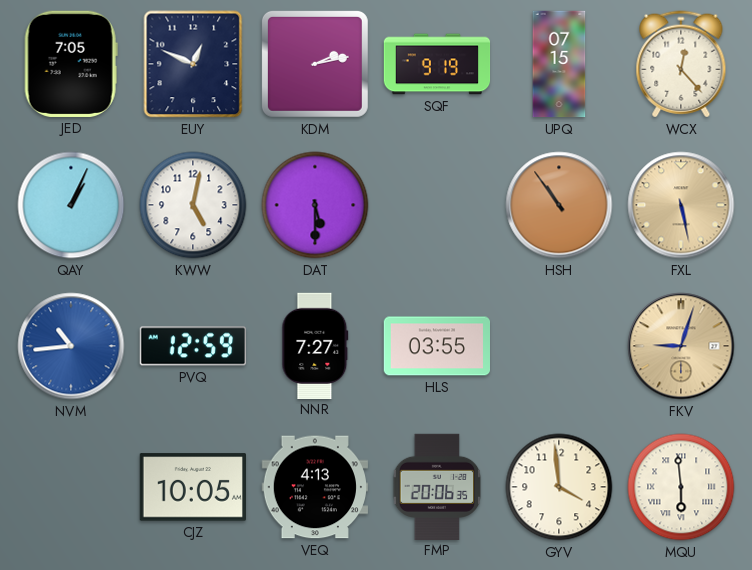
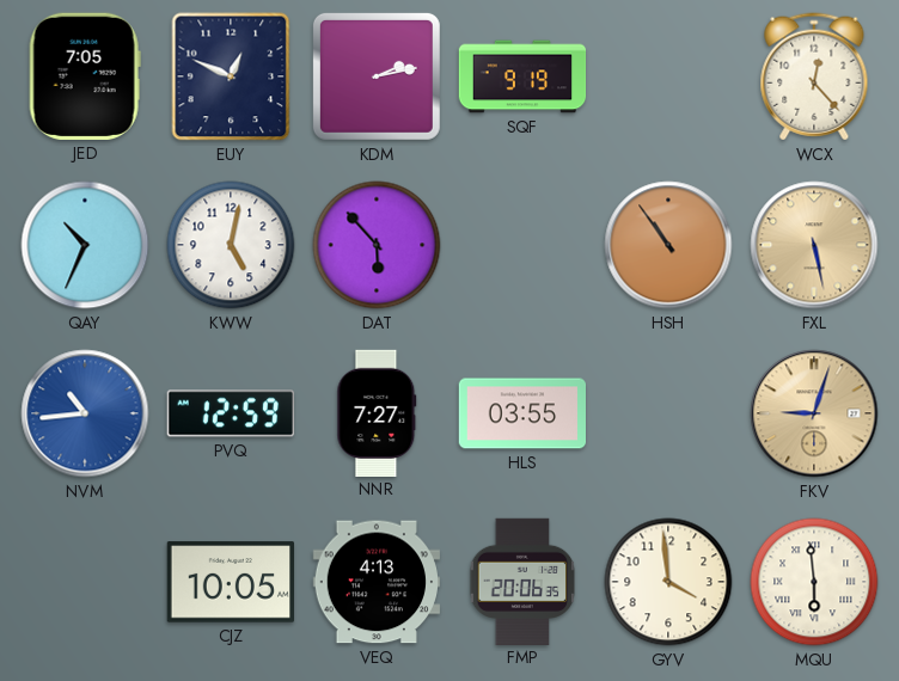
UPQ: 07:15 -> none (559, 64)
QAY: 1:04 -> 10:34 (85, 245)
DAT: 5:30 -> 5:53 (377, 245)
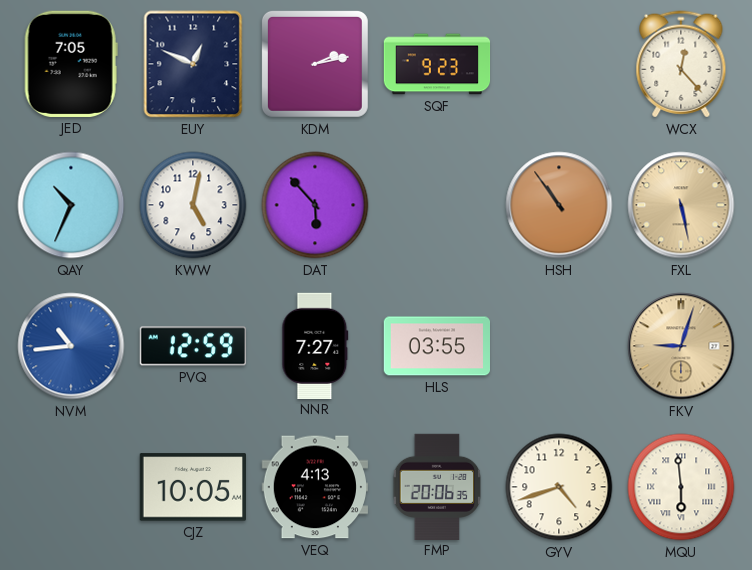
SQF: 9:19 -> 9:23 (437, 64)
GYV: 3:59 -> 4:42 (559, 487)
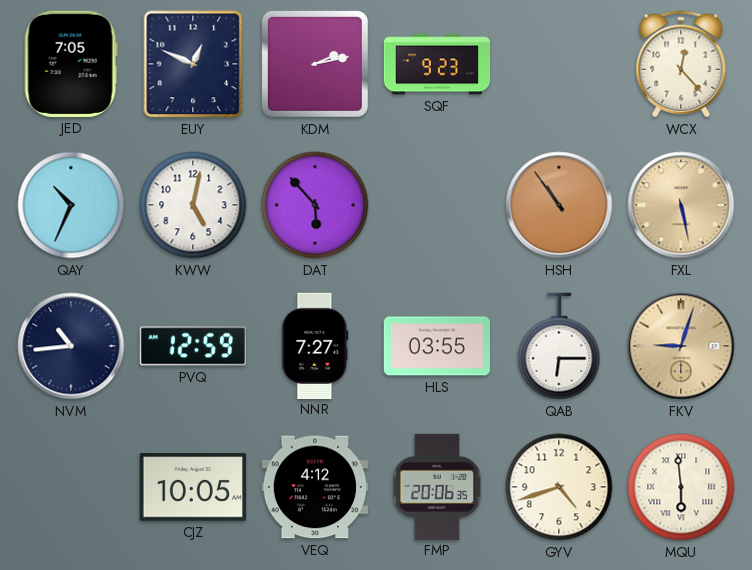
NVM dial: blue -> navy (71, 346)
QAB: none -> 6:15 (559, 346)
VEQ: 4:13 -> 4:12 (314, 487)
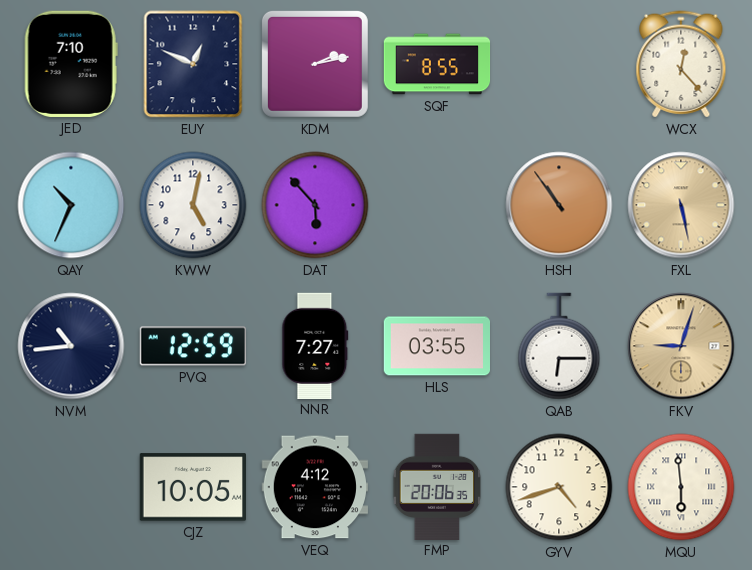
JED: 7:05 -> 7:10 (71, 64)
SQF: 9:23 -> 8:55 (437, 64)
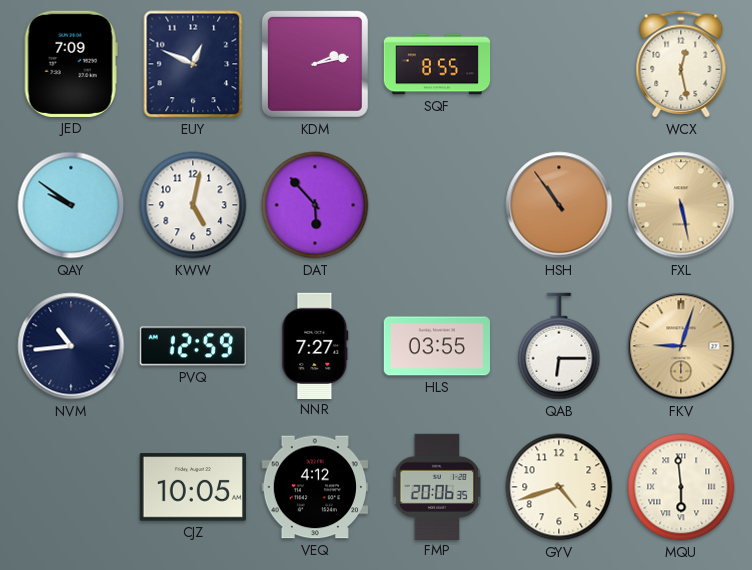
JED: 7:10 -> 7:09 (71, 64)
WCX: 12:23 -> 12:28 (681, 64)
QAY: 10:34 -> 9:51 (71, 205)
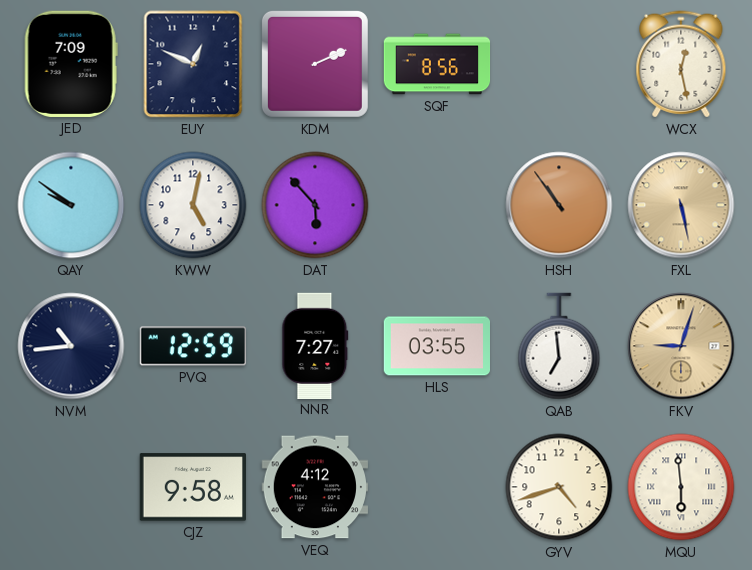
KDM: 2:13 -> 2:11 (315, 64)
SQF: 8:55 -> 8:56 (437, 64)
QAB: 6:15 -> 6:59 (559, 346)
CJZ: 10:05 -> 9:58 (192, 487)
FMP: 20:06 -> none (437, 486)
